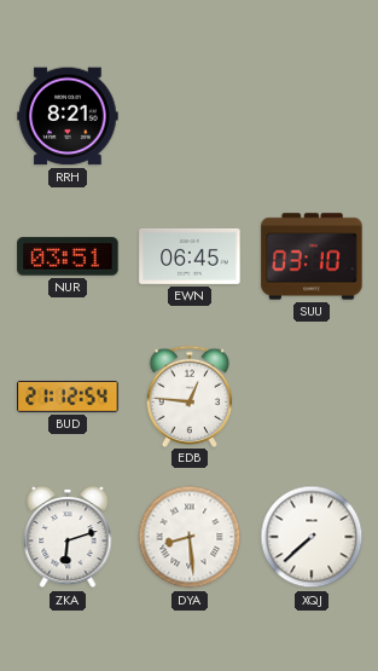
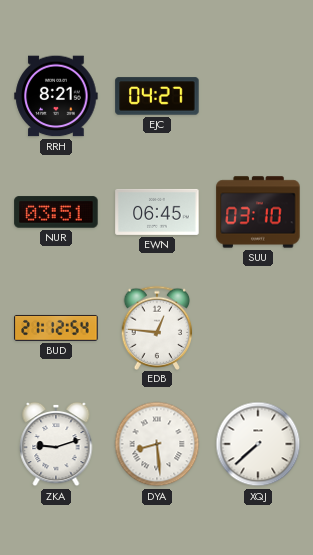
EJC: none -> 04:27 (157, 96)
ZKA: 6:12 -> 9:12 (56, 444)
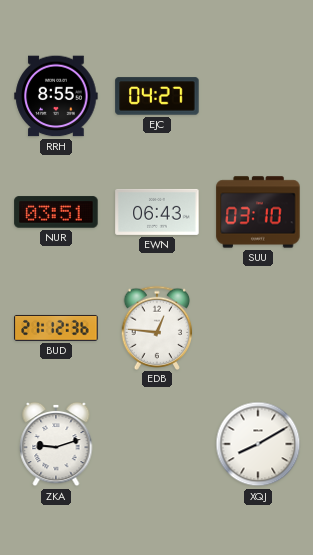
RRH: 8:21 -> 8:55 (56, 96)
EWN: 06:45 -> 06:43 (157, 212)
BUD: 21:12:54 -> 21:12:36 (56, 328)
DYA: 8:29 -> none (157, 444)
XQJ: 7:38 -> 8:10 (258, 444)
